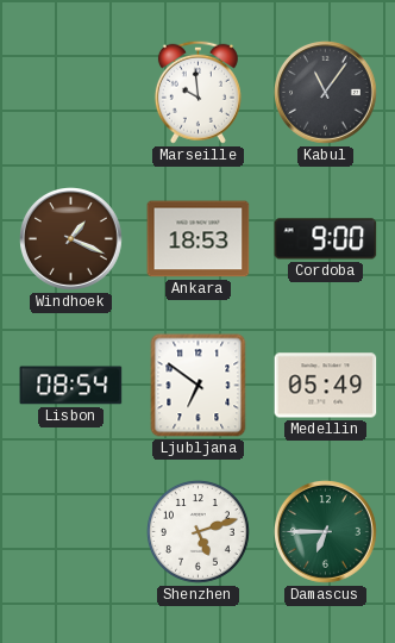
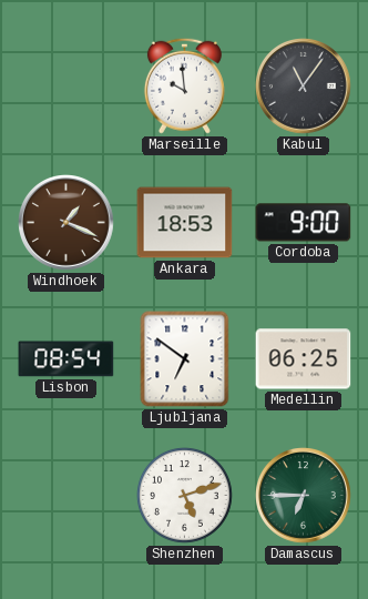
Medellin: 05:49 -> 06:25 (304, 359)
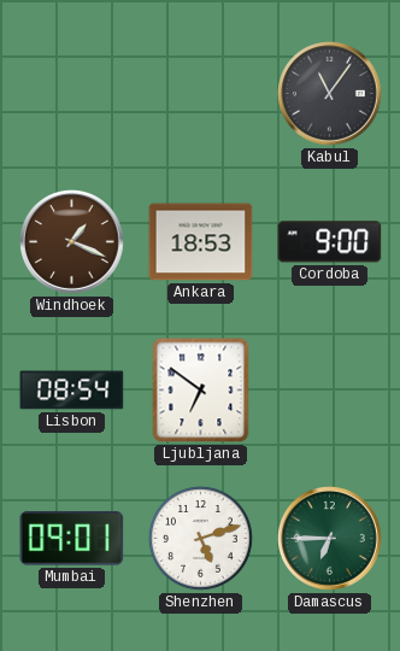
Marseille: 9:59 -> none (184, 85)
Medellin: 06:25 -> none (304, 359)
Mumbai: none -> 09:01 (72, 539)
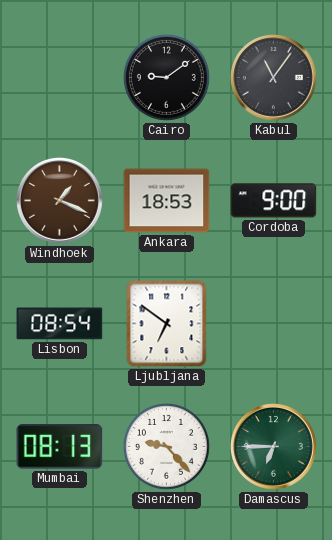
Cairo: none -> 9:09 (166, 77)
Mumbai: 09:01 -> 08:13 (60, 447)
Shenzhen: 5:12 -> 9:23 (166, 446)
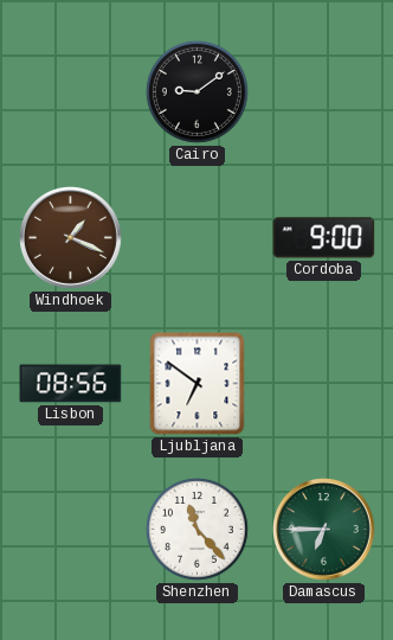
Kabul: 11:06 -> none (274, 78)
Ankara: 18:53 -> none (167, 201)
Lisbon: 08:54 -> 08:56 (71, 384)
Mumbai: 08:13 -> none (60, 447)
Shenzhen: 9:23 -> 11:23 (196, 529)
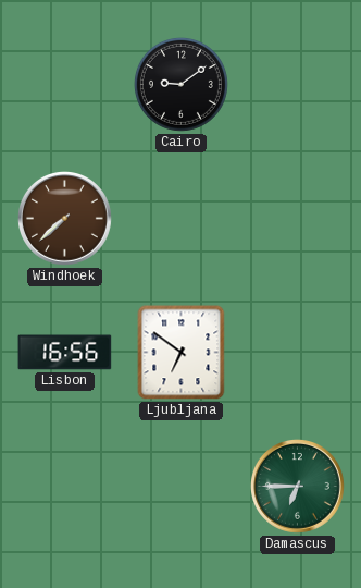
Windhoek: 1:19 -> 7:38 (65, 219)
Cordoba: 9:00 -> none (324, 238)
Lisbon: 08:56 -> 16:56 (65, 353)
Shenzhen: 11:23 -> none (196, 529)
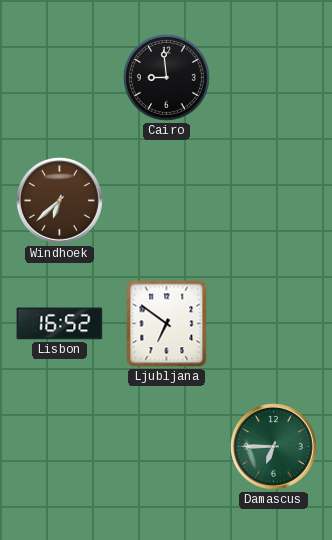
Cairo: 9:09 -> 8:59 (166, 77)
Windhoek: 7:38 -> 6:38 (60, 201)
Lisbon: 16:56 -> 16:52 (60, 324)
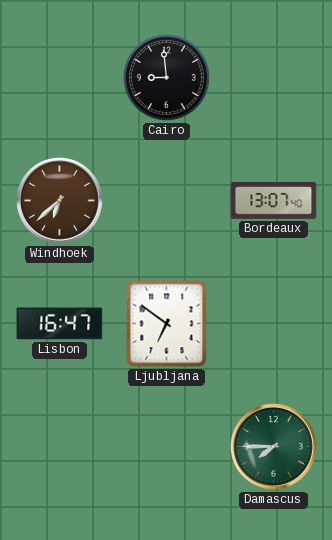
Bordeaux: none -> 13:07 (274, 201)
Lisbon: 16:52 -> 16:47 (60, 324)
Damascus: 6:45 -> 7:45 (274, 447)
